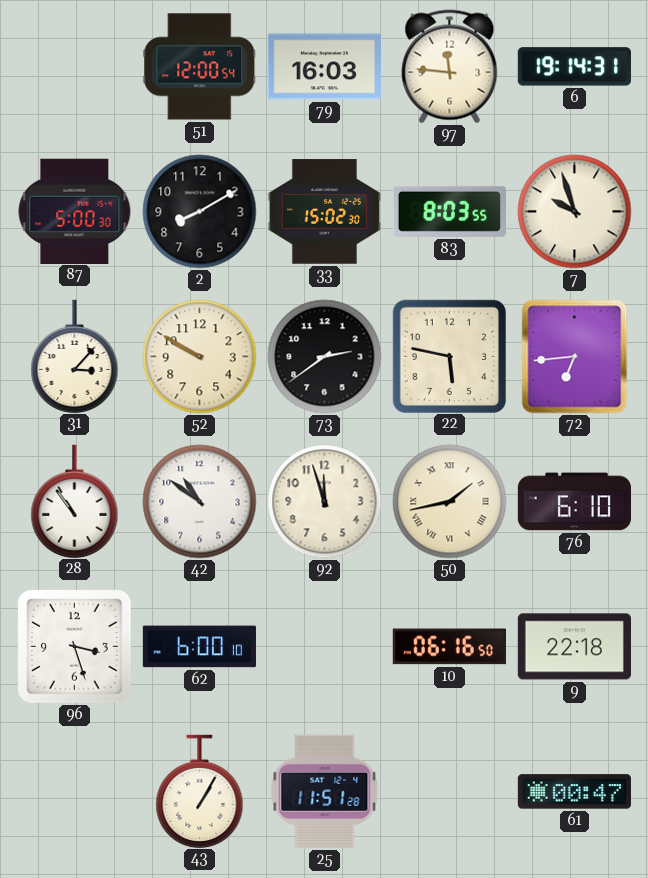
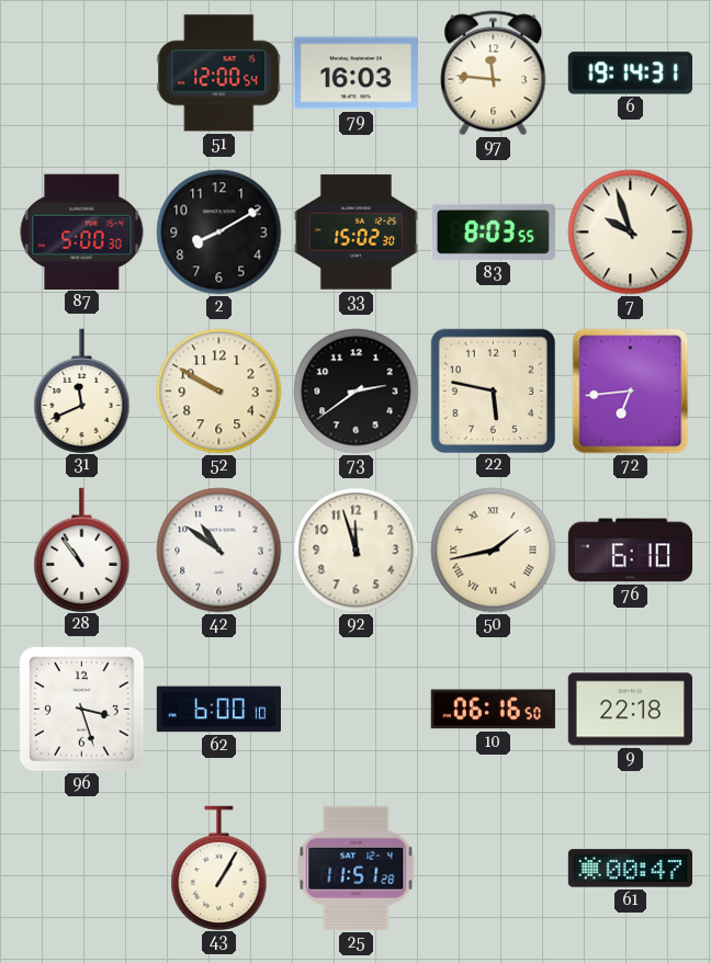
31: 3:07 -> 11:41 (82, 390)
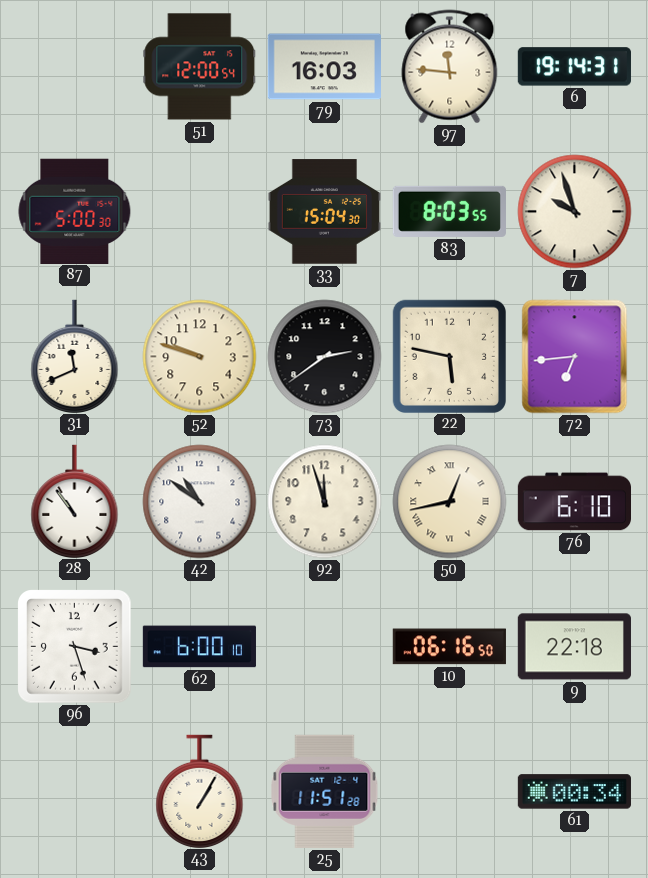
2: 8:10 -> none (219, 233)
33: 15:02 -> 15:04 (324, 212)
52: 9:50 -> 9:48 (200, 357)
50: 1:43 -> 12:43 (450, 502)
61: 00:47 -> 00:34 (574, 792)
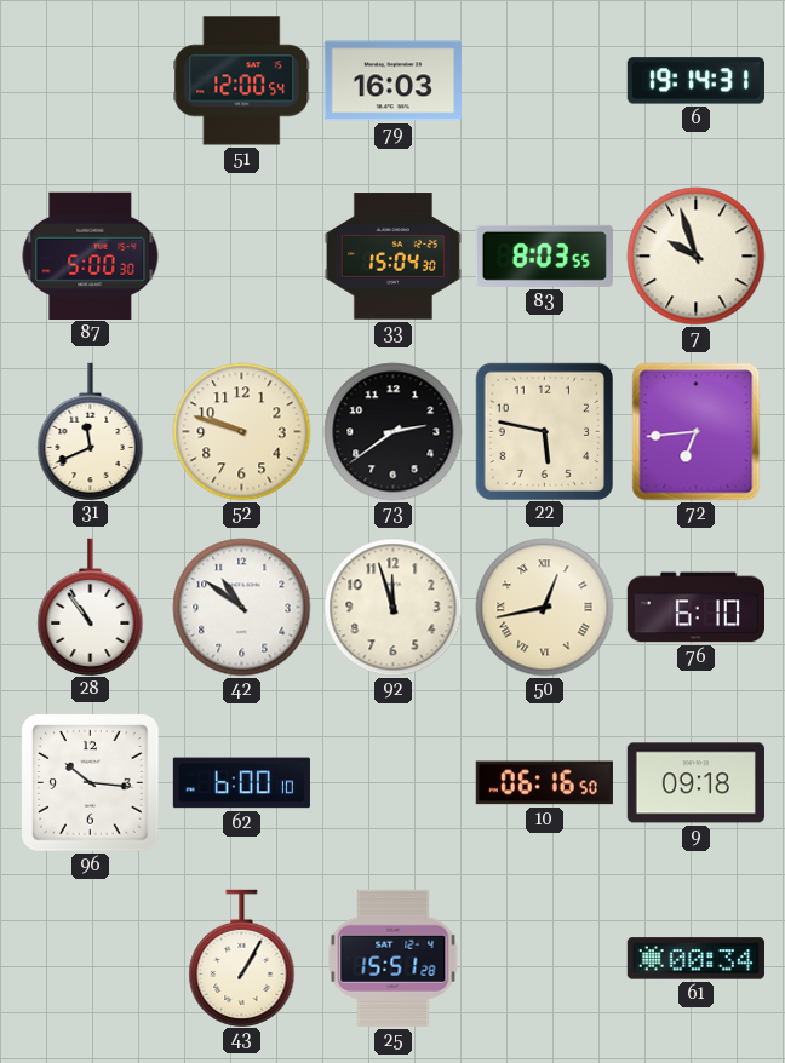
97: 11:46 -> none (450, 67)
96: 3:27 -> 10:16 (91, 783)
9: 22:18 -> 09:18 (695, 783)
25: 11:51 -> 15:51 (394, 958)
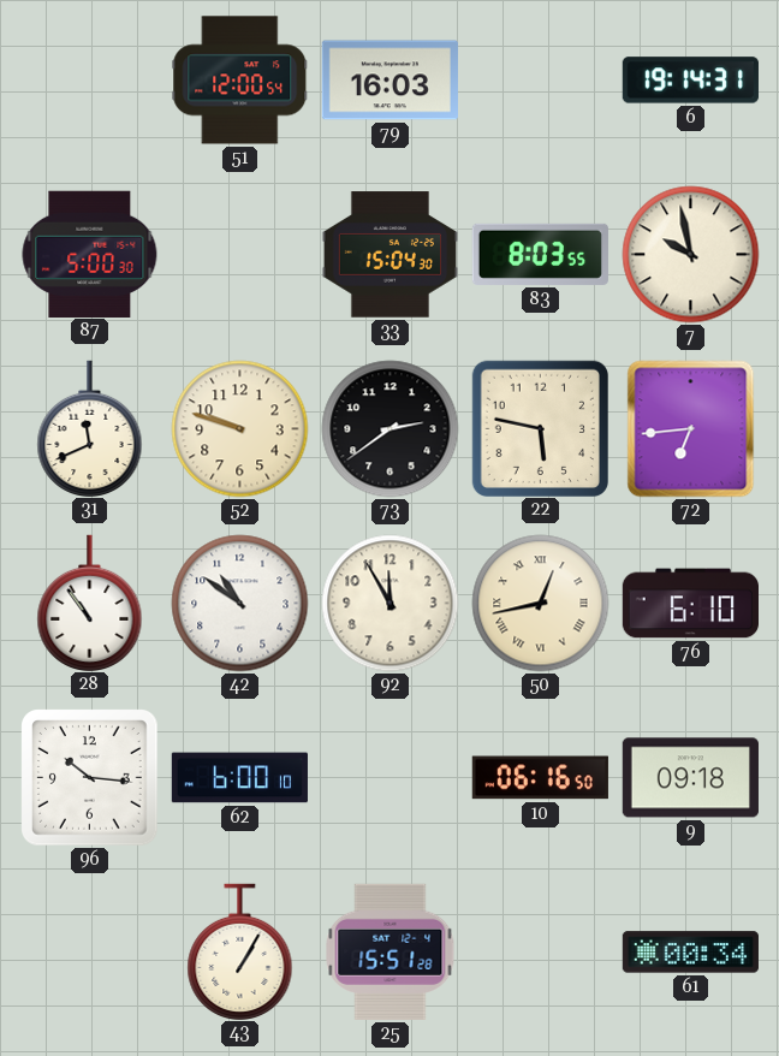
7: 9:57 -> 9:58 (691, 255)
92: 11:57 -> 11:55 (391, 604)
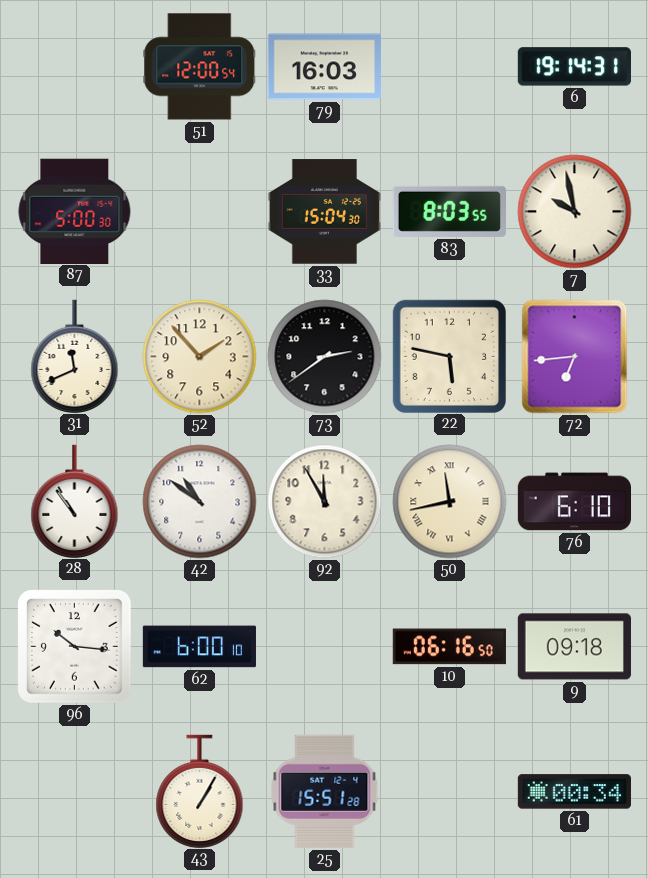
52: 9:48 -> 1:53 (200, 357)
50: 12:43 -> 11:43 (450, 502)
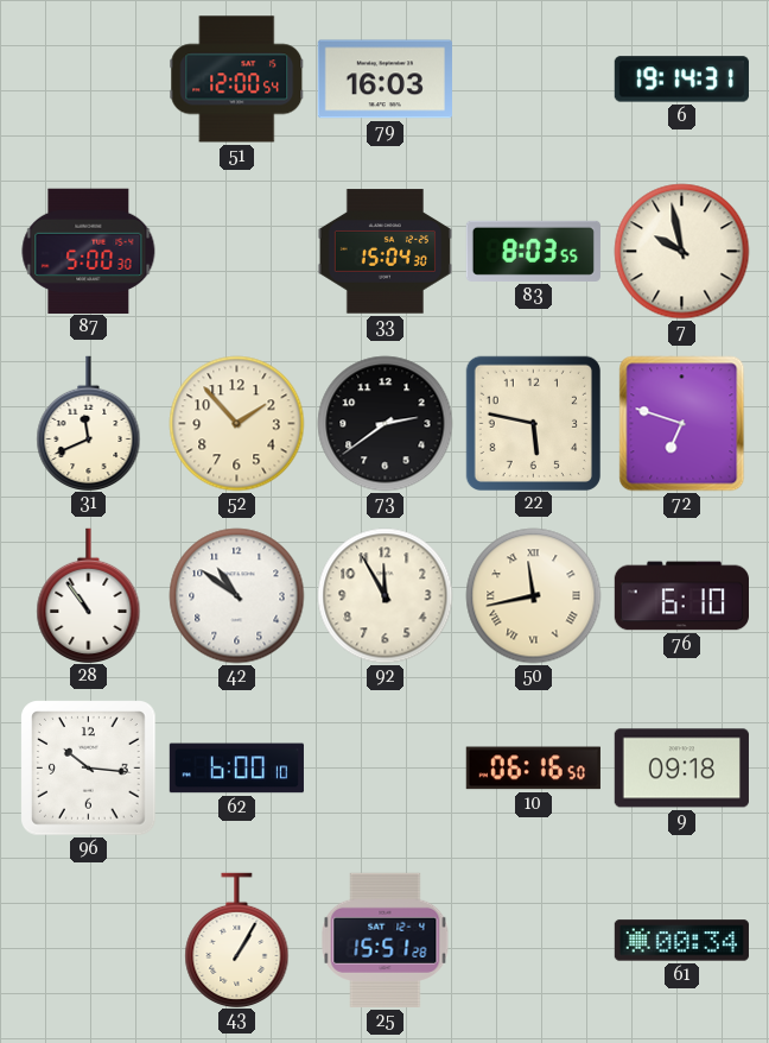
72: 6:44 -> 6:48 (682, 424)
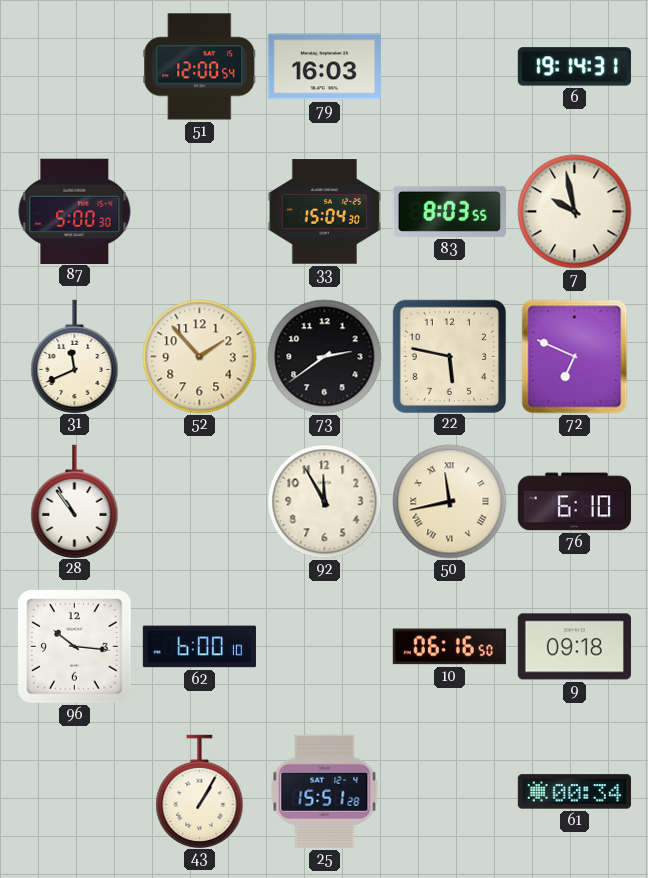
72: 6:48 -> 6:49 (575, 357)
42: 10:51 -> none (237, 596)
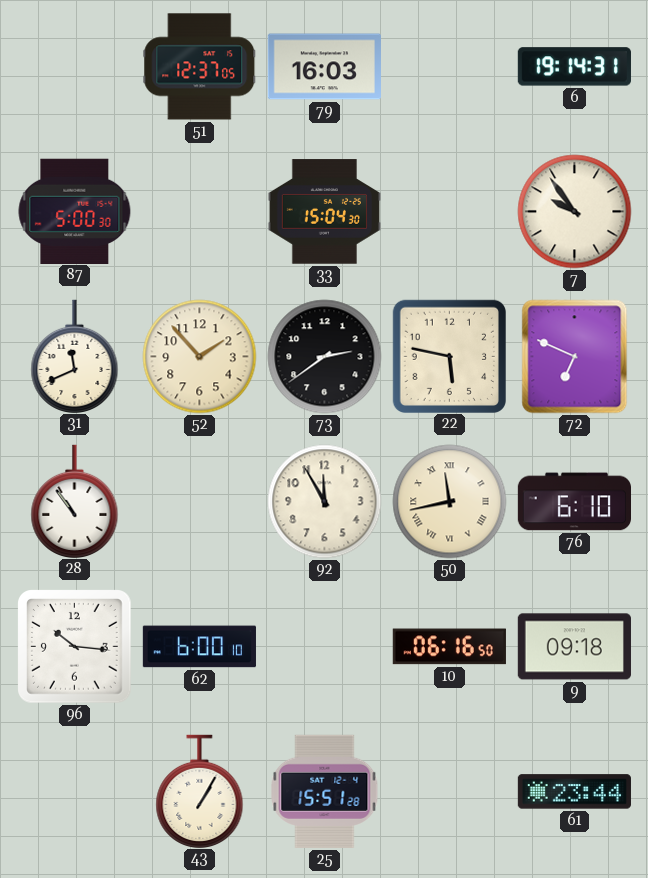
51: 12:00 -> 12:37 (200, 67)
83: 8:03 -> none (449, 211)
7: 9:58 -> 9:54 (575, 212)
61: 00:34 -> 23:44 (574, 792)
